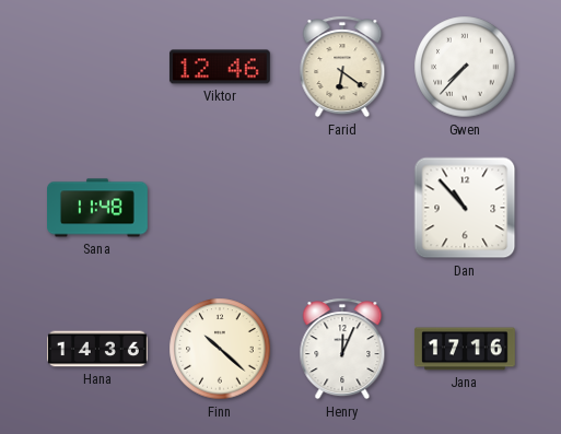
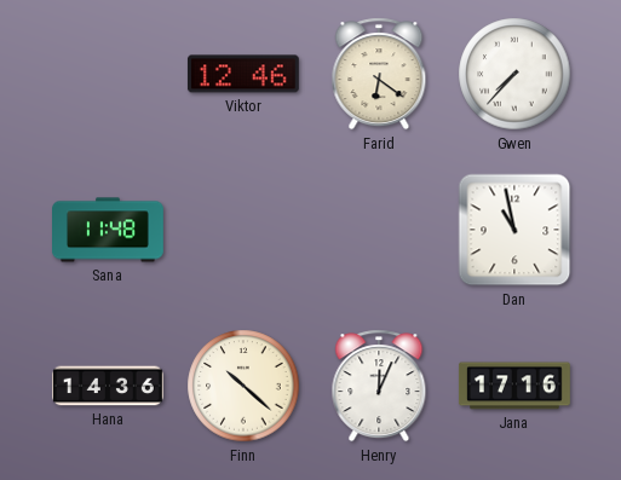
Dan: 10:53 -> 10:58 (514, 230)
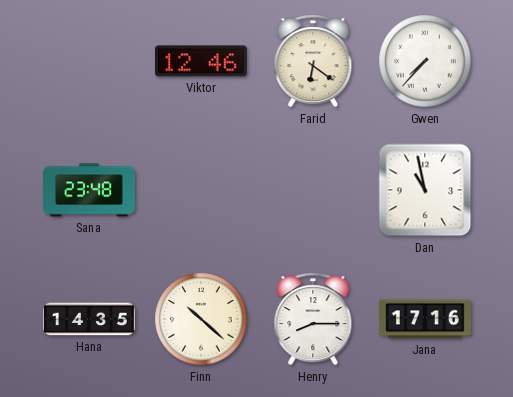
Sana: 11:48 -> 23:48 (90, 190)
Hana: 14:36 -> 14:35 (90, 319)
Henry: 12:04 -> 8:15 (313, 319)
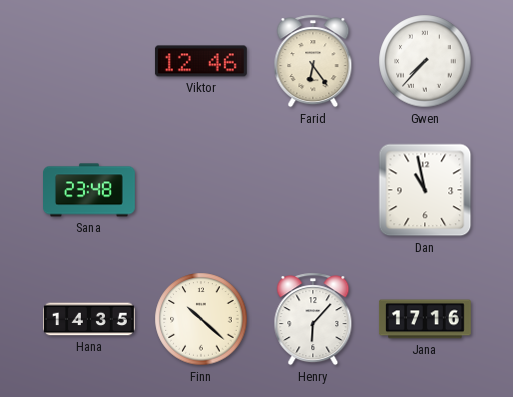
Farid: 6:21 -> 6:24 (313, 61)
Henry: 8:15 -> 6:07 (313, 319)
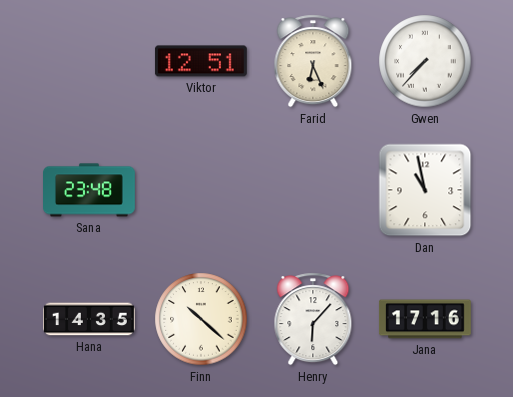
Viktor: 12:46 -> 12:51 (201, 61)
Farid: 6:24 -> 6:26 (313, 61)
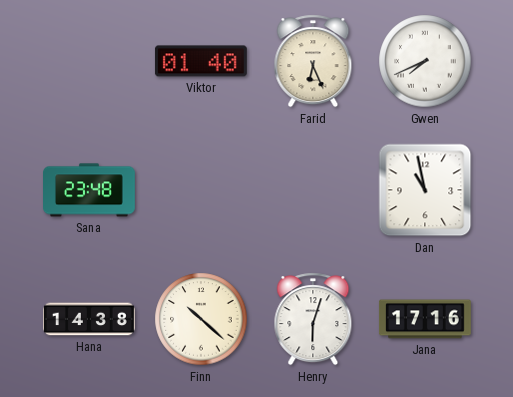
Viktor: 12:51 -> 01:40 (201, 61)
Gwen: 7:37 -> 7:41 (425, 61)
Hana: 14:35 -> 14:38 (90, 319)
Henry: 6:07 -> 6:03 (313, 319)
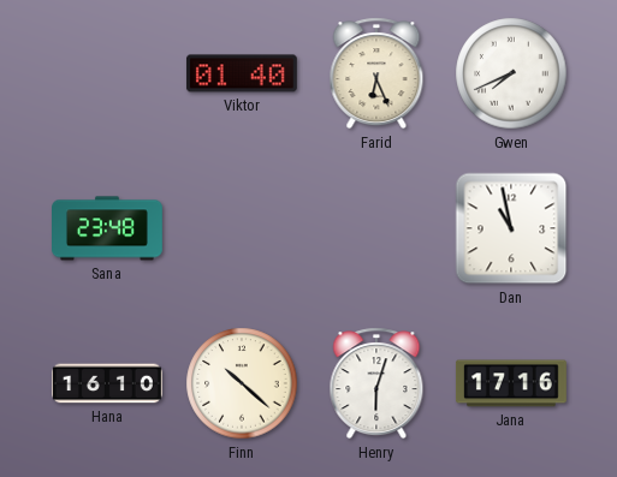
Hana: 14:38 -> 16:10 (108, 383)
